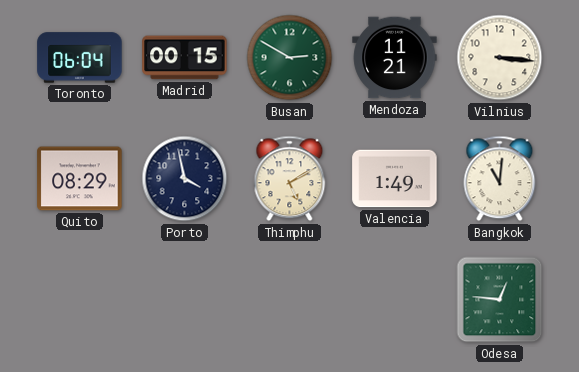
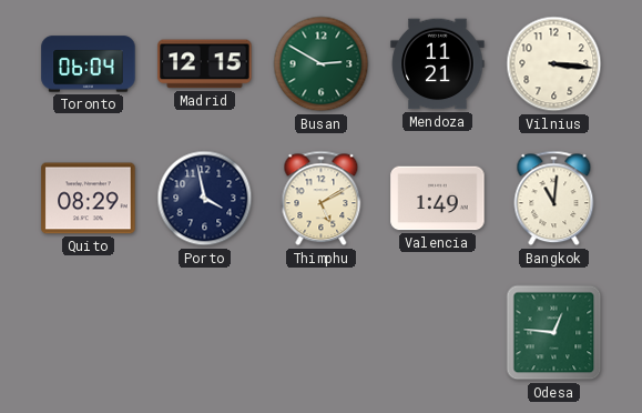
Madrid: 00:15 -> 12:15 (205, 64)
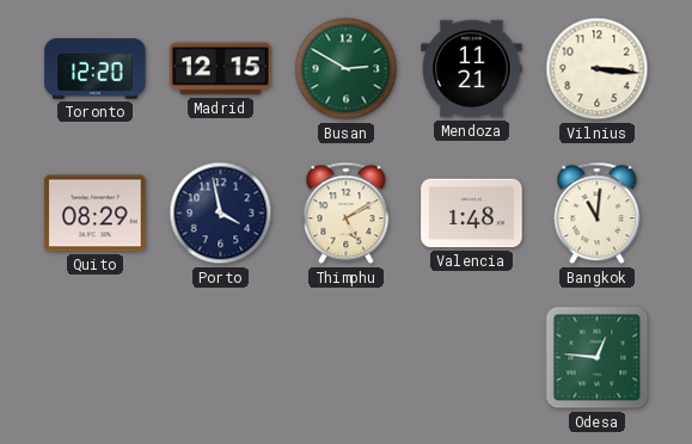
Toronto: 06:04 -> 12:20 (96, 69)
Valencia: 1:49 -> 1:48 (472, 214)
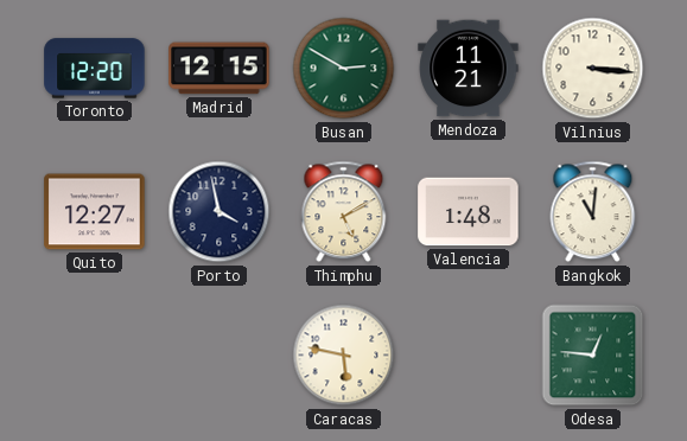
Quito: 08:29 -> 12:27 (95, 212)
Caracas: none -> 5:47 (344, 356)
